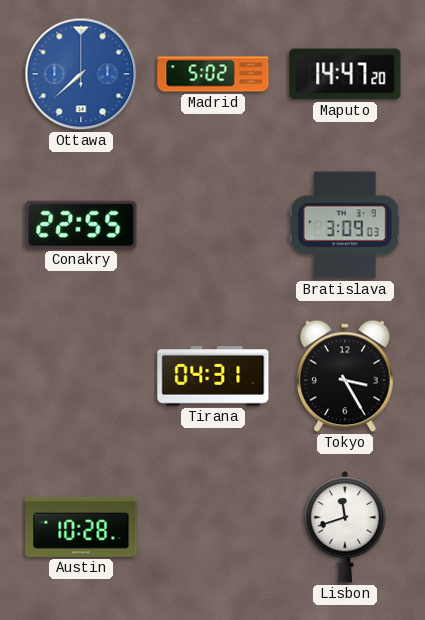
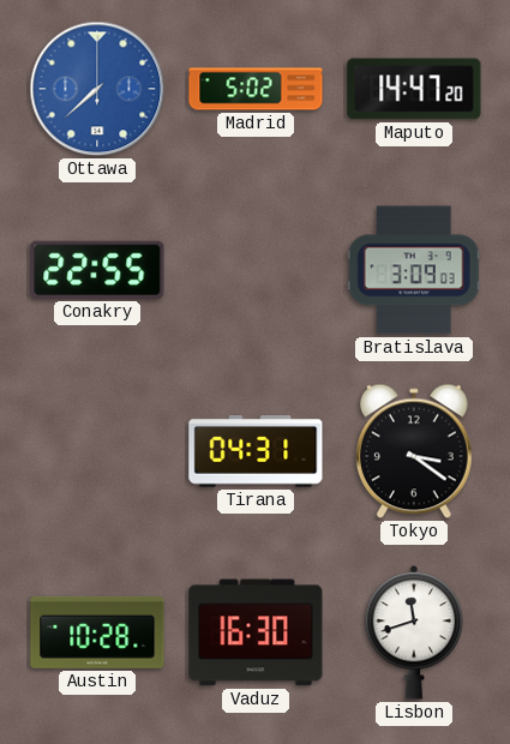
Tokyo: 3:25 -> 3:21 (415, 451)
Vaduz: none -> 16:30 (256, 632)
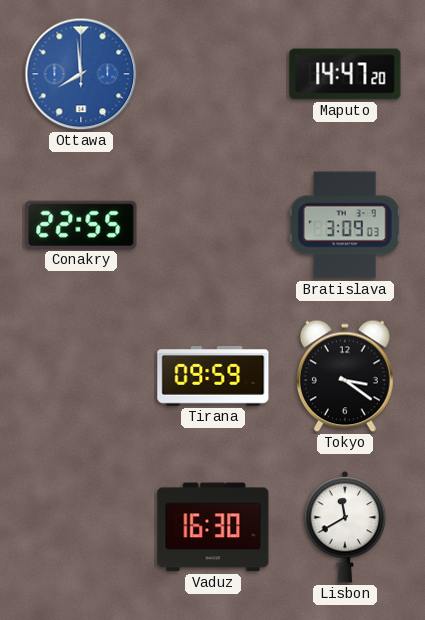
Ottawa: 7:38 -> 7:59 (81, 74)
Madrid: 5:02 -> none (256, 89)
Tirana: 04:31 -> 09:59 (213, 376)
Austin: 10:28 -> none (97, 632)
Lisbon: 11:42 -> 11:40 (345, 527)
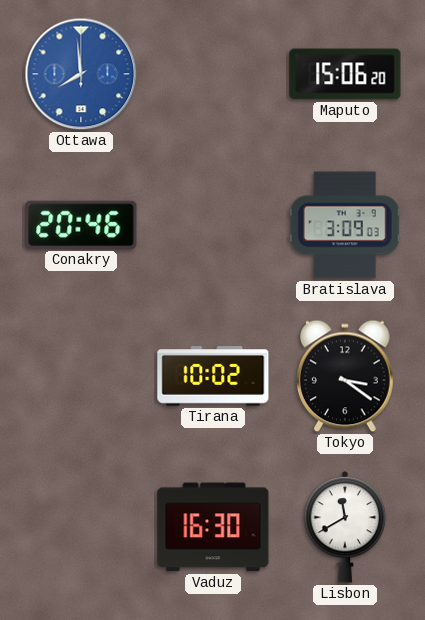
Maputo: 14:47 -> 15:06 (345, 74)
Conakry: 22:55 -> 20:46 (81, 225)
Tirana: 09:59 -> 10:02 (213, 376)
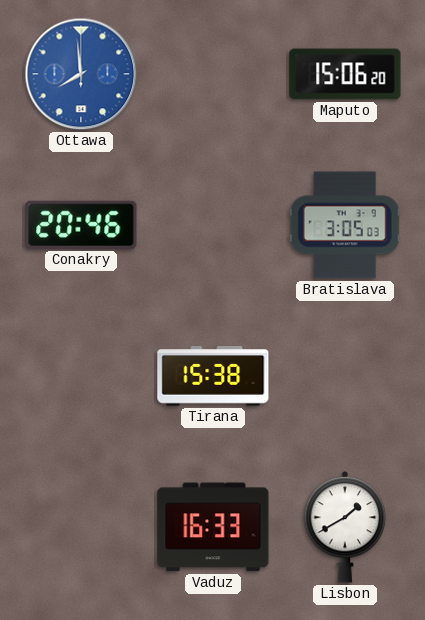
Bratislava: 3:09 -> 3:05 (345, 225)
Tirana: 10:02 -> 15:38 (213, 376)
Tokyo: 3:21 -> none (346, 376)
Vaduz: 16:30 -> 16:33 (213, 527)
Lisbon: 11:40 -> 1:40 (345, 527)
